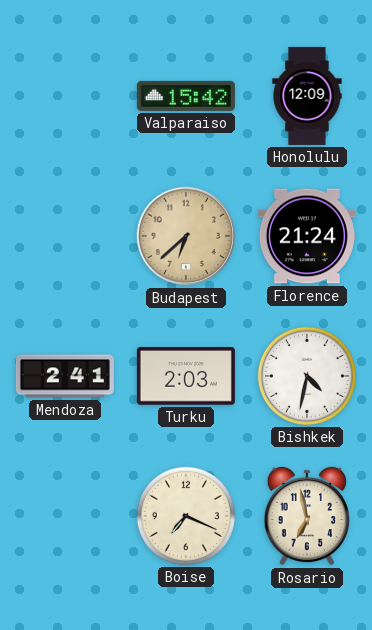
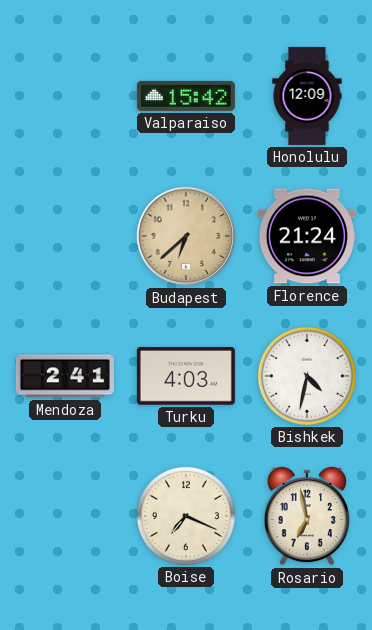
Turku: 2:03 -> 4:03 (186, 377)
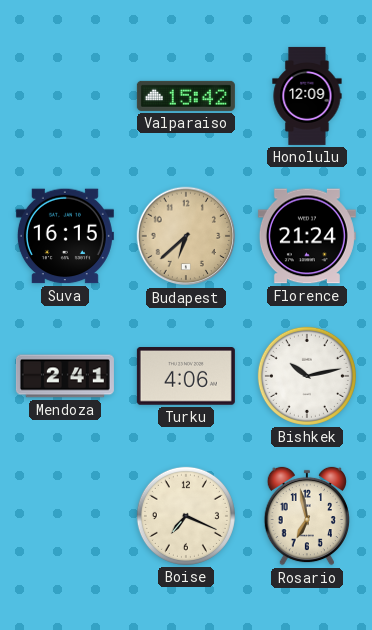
Suva: none -> 16:15 (65, 236)
Turku: 4:03 -> 4:06 (186, 377)
Bishkek: 4:32 -> 10:13 (307, 376)
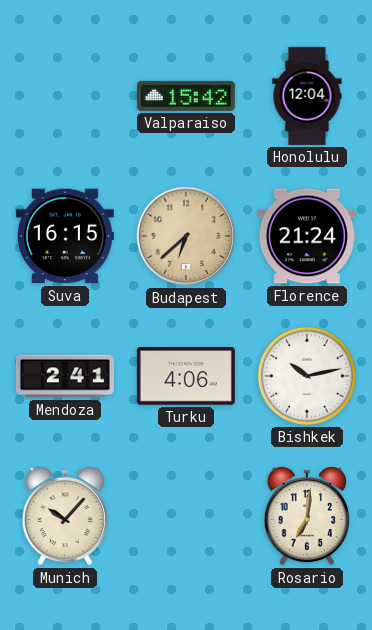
Honolulu: 12:09 -> 12:04 (307, 96)
Munich: none -> 10:07 (65, 516)
Boise: 7:19 -> none (186, 516)
Rosario: 6:58 -> 7:01 (307, 516)
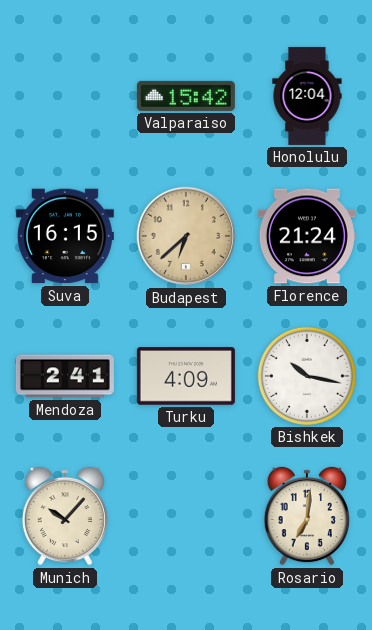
Turku: 4:06 -> 4:09 (186, 377)
Bishkek: 10:13 -> 10:17 (307, 376)
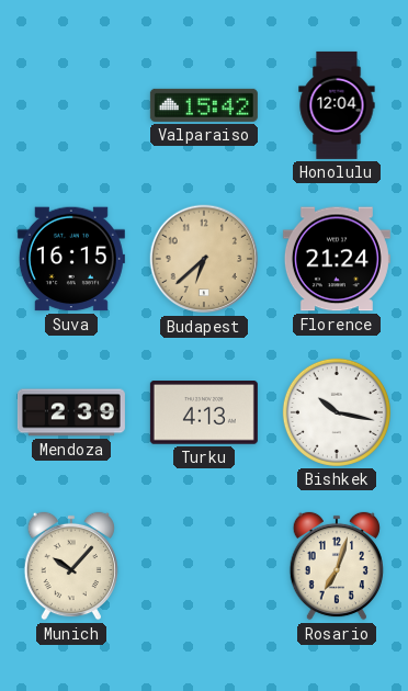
Mendoza: 2:41 -> 2:39 (71, 412)
Turku: 4:09 -> 4:13 (204, 414)
Rosario: 7:01 -> 7:03 (337, 566)
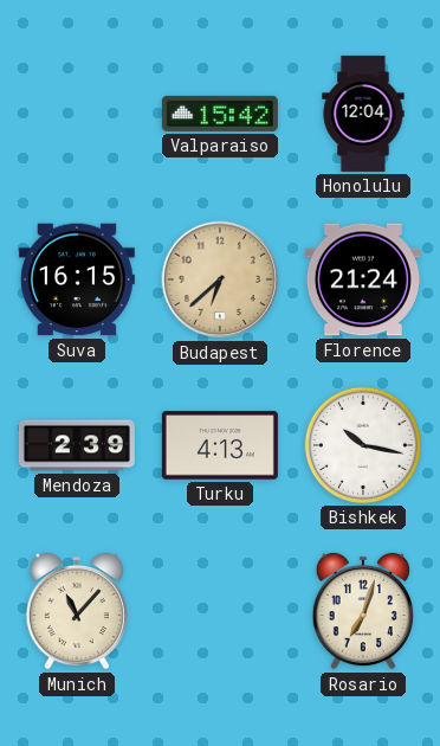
Munich: 10:07 -> 11:07 (77, 611)
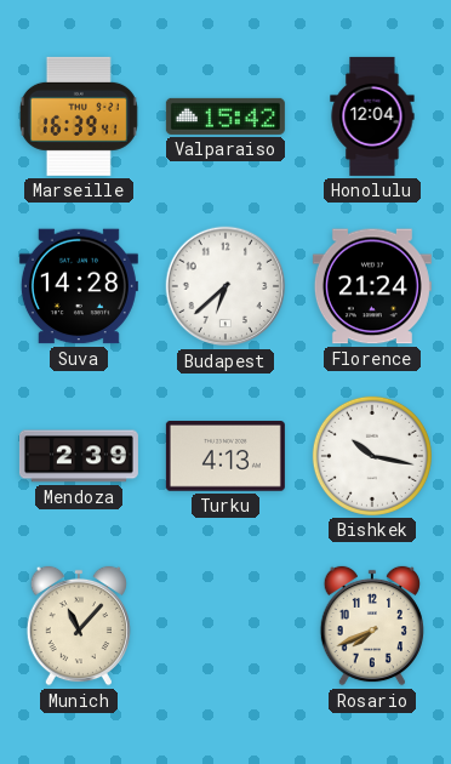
Marseille: none -> 16:39 (79, 116)
Suva: 16:15 -> 14:28 (79, 286)
Budapest dial: champagne -> white (225, 286)
Rosario: 7:03 -> 7:41 (372, 626)
